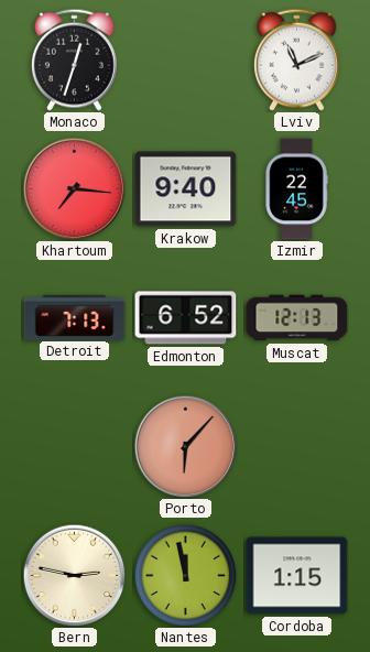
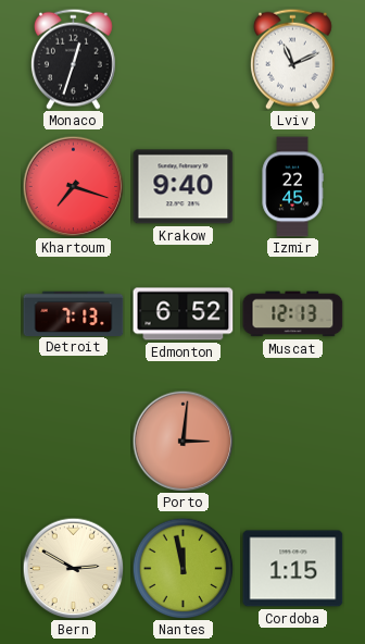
Khartoum: 7:16 -> 7:18 (73, 186)
Porto: 6:07 -> 3:01 (182, 441)
Bern: 2:47 -> 2:50 (73, 568)
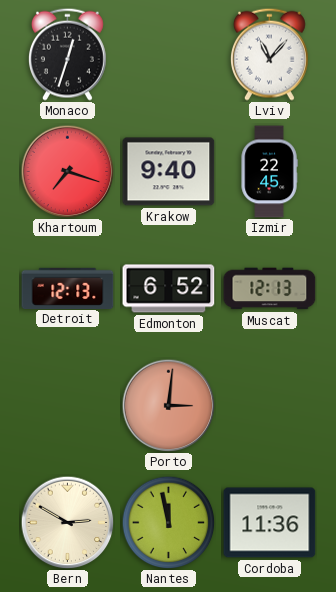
Lviv: 11:11 -> 11:07 (269, 54)
Detroit: 7:13 -> 12:13 (68, 288)
Cordoba: 1:15 -> 11:36 (270, 523)
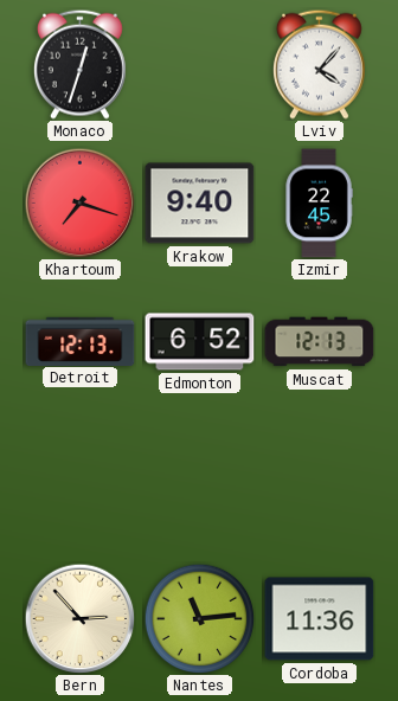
Lviv: 11:07 -> 4:07 (319, 64)
Porto: 3:01 -> none (168, 405)
Bern: 2:50 -> 2:53 (79, 618)
Nantes: 11:58 -> 11:14 (199, 618)
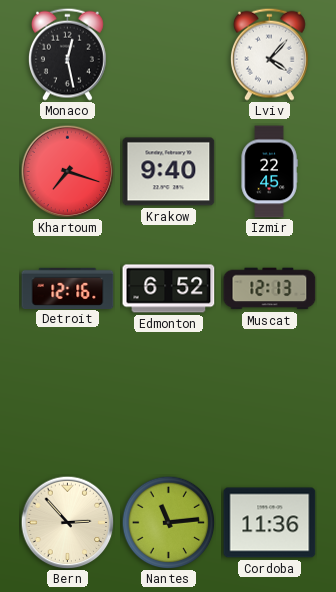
Monaco: 12:33 -> 12:28 (67, 54)
Detroit: 12:13 -> 12:16 (68, 288)
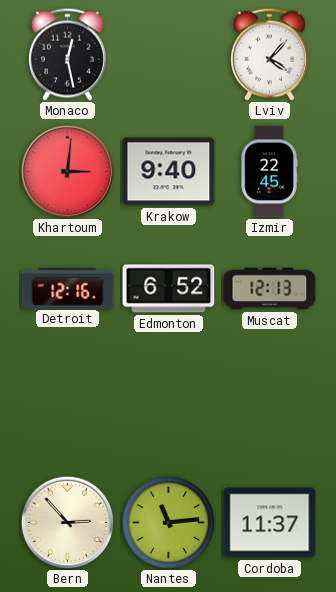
Khartoum: 7:18 -> 3:01 (67, 171)
Cordoba: 11:36 -> 11:37 (270, 523)
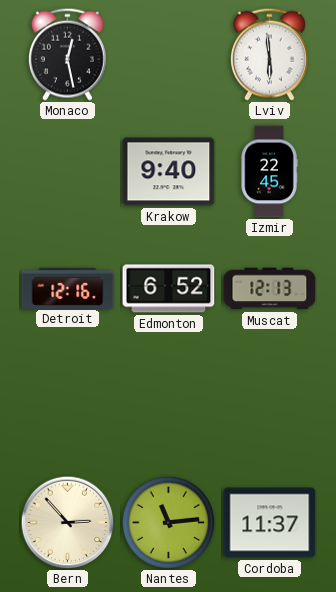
Lviv: 4:07 -> 5:59 (269, 54)
Khartoum: 3:01 -> none (67, 171)
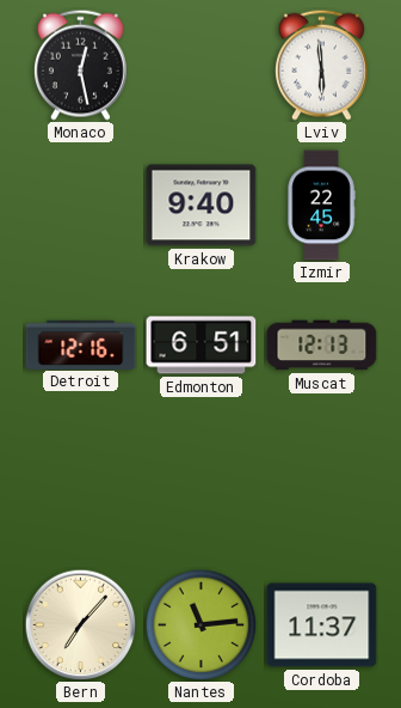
Edmonton: 6:52 -> 6:51 (202, 346)
Bern: 2:53 -> 7:07 (80, 624)
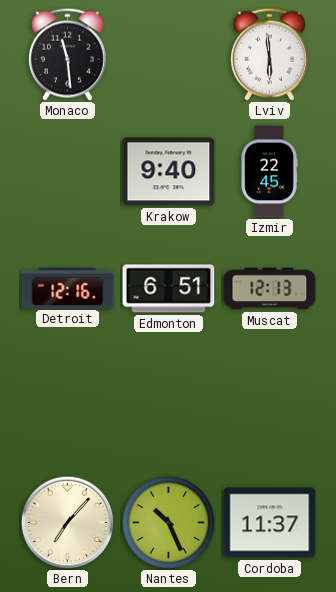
Monaco: 12:28 -> 11:29 (67, 54)
Nantes: 11:14 -> 10:26 (168, 522)
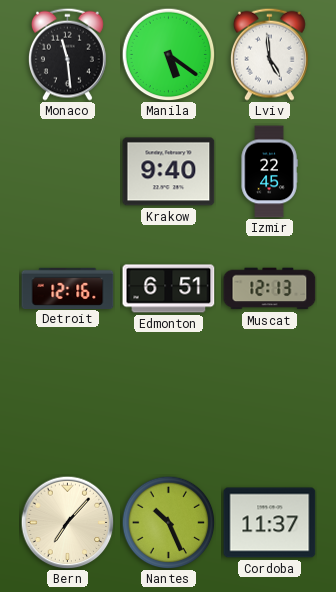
Manila: none -> 5:21 (168, 54)
Lviv: 5:59 -> 4:59 (269, 54)
